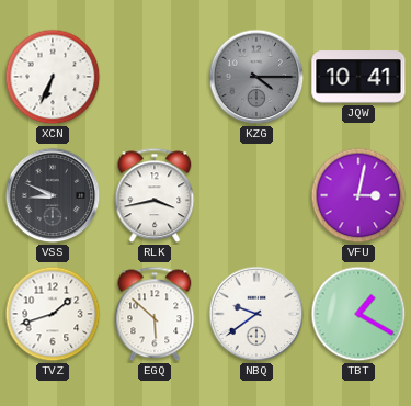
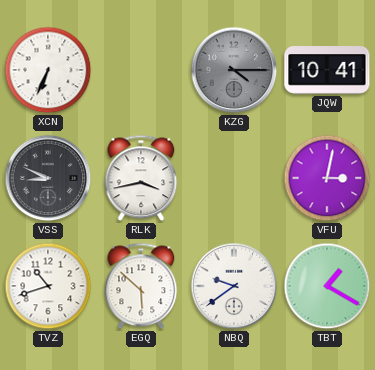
TVZ: 1:42 -> 10:42 (48, 286)
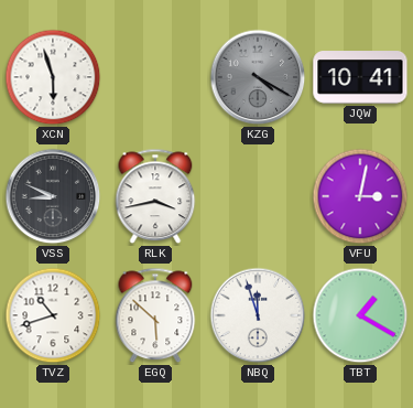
XCN: 6:34 -> 5:57 (53, 77)
KZG: 4:15 -> 4:20 (258, 77)
NBQ: 9:39 -> 11:57 (258, 315)
